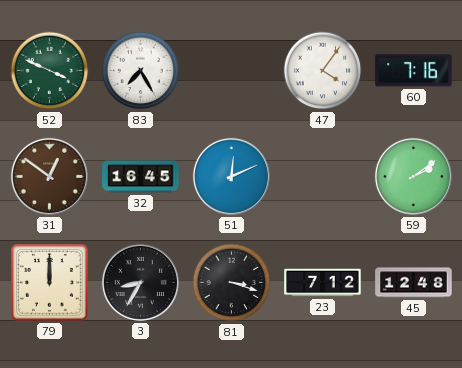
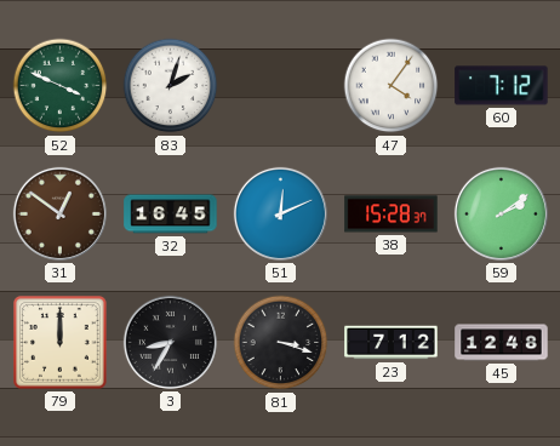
83: 7:25 -> 2:03 (171, 86)
60: 7:16 -> 7:12 (502, 86)
38: none -> 15:28 (392, 215)
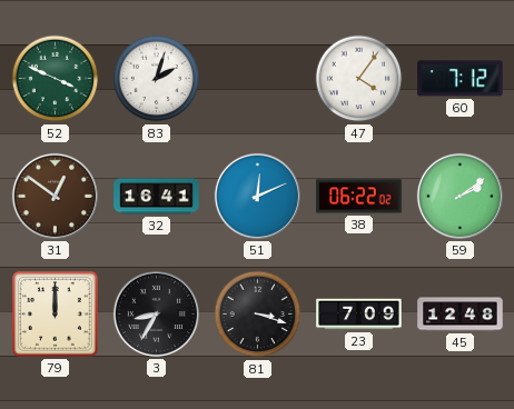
32: 16:45 -> 16:41 (157, 197)
38: 15:28 -> 06:22 (359, 197)
23: 7:12 -> 7:09 (359, 315)
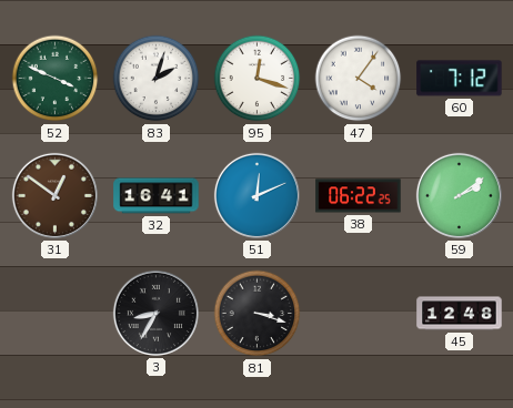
95: none -> 12:18 (258, 79)
38: 06:22:02 -> 06:22:25 (359, 196)
79: 12:00 -> none (56, 315)
23: 7:09 -> none (359, 315)
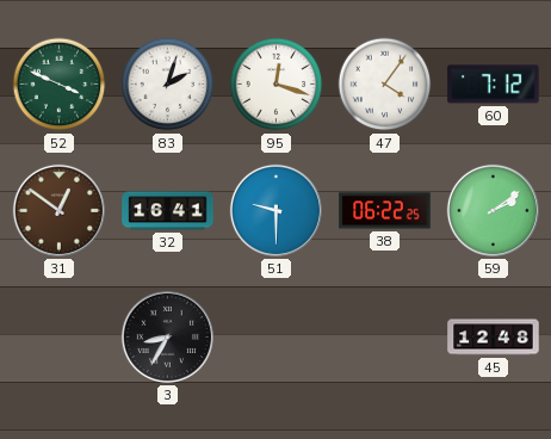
51: 12:11 -> 9:30 (275, 210)
81: 3:18 -> none (258, 314)
